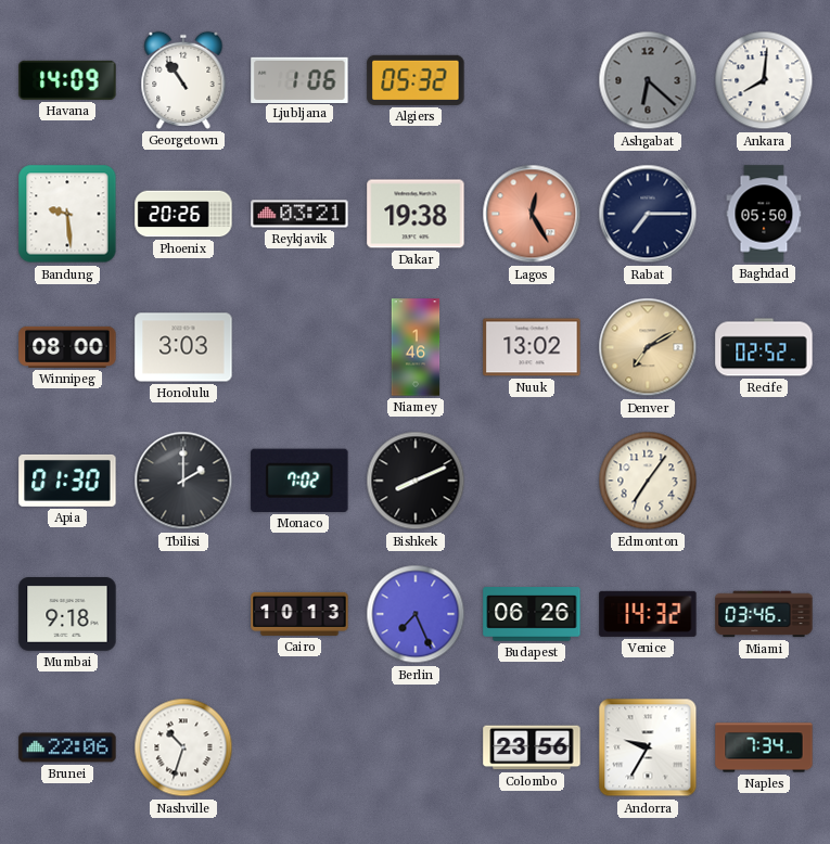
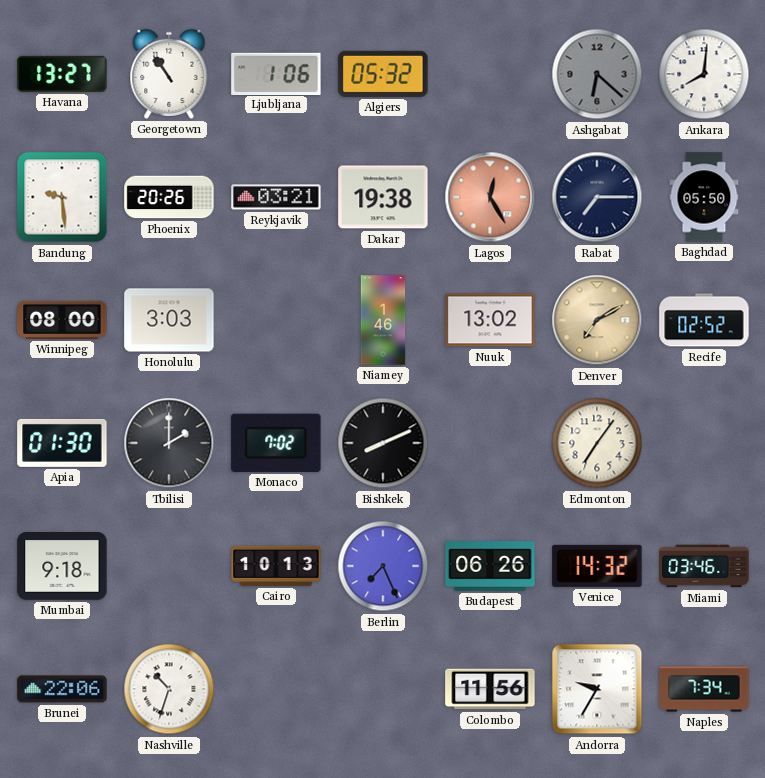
Havana: 14:09 -> 13:27 (62, 74)
Colombo: 23:56 -> 11:56 (490, 689)
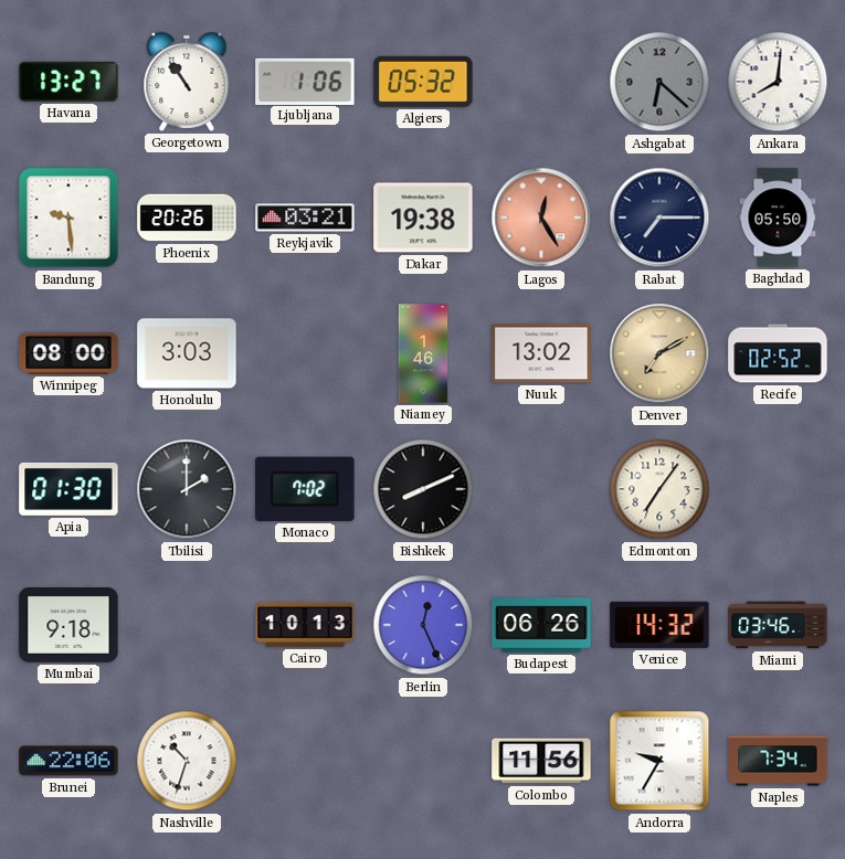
Berlin: 7:26 -> 12:26 (423, 625)
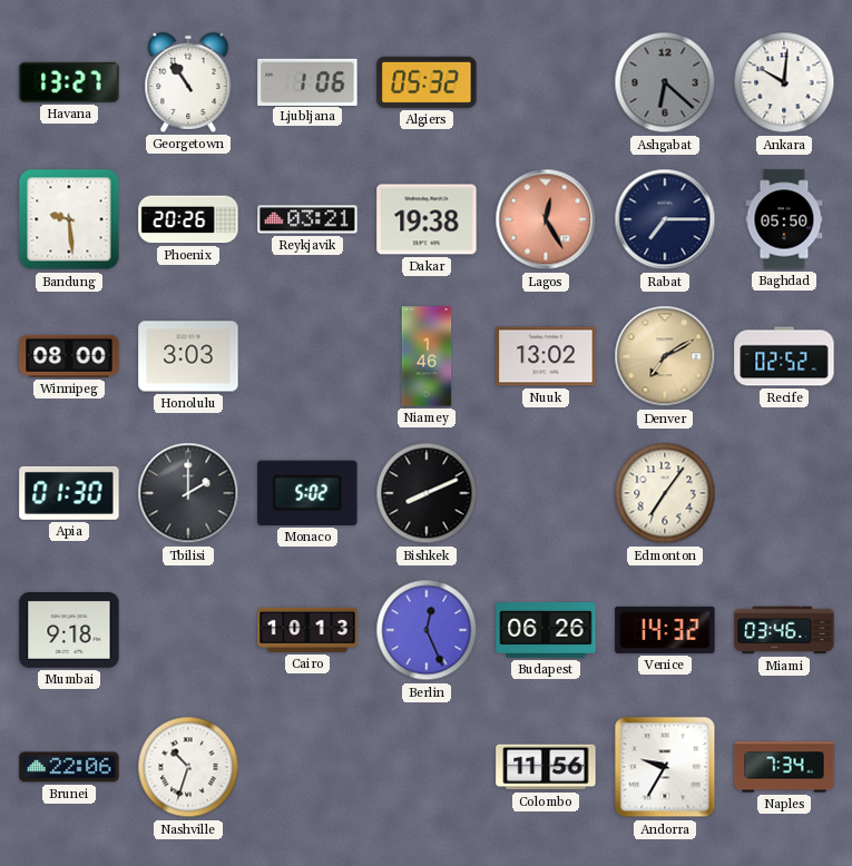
Ankara: 8:01 -> 10:01 (784, 82)
Monaco: 7:02 -> 5:02 (307, 493)
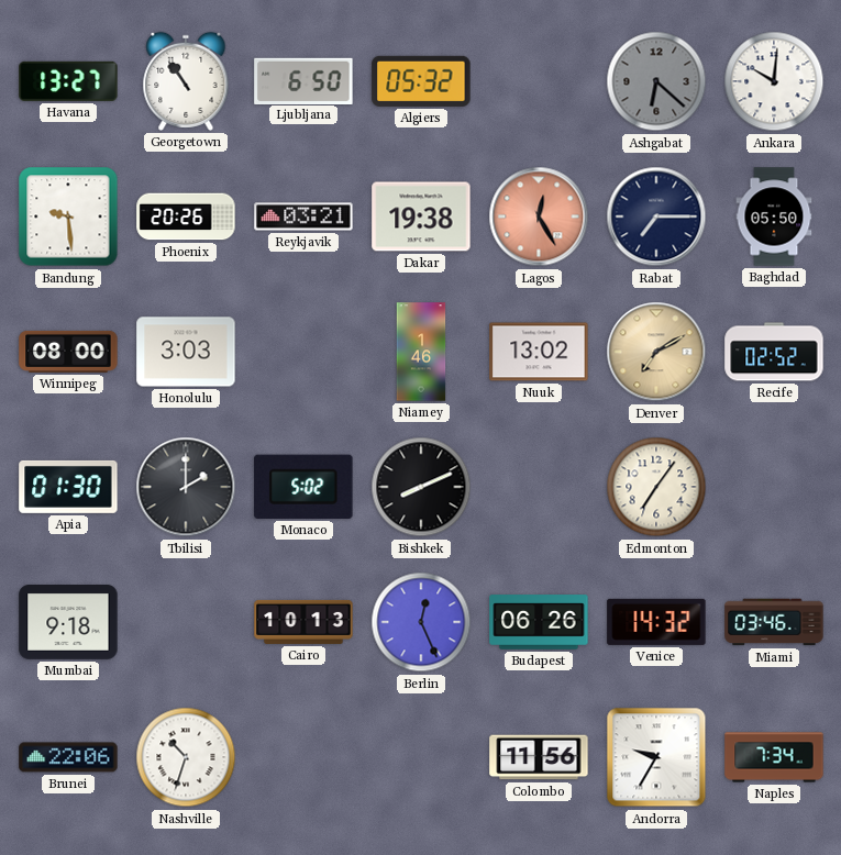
Ljubljana: 1:06 -> 6:50 (303, 80)
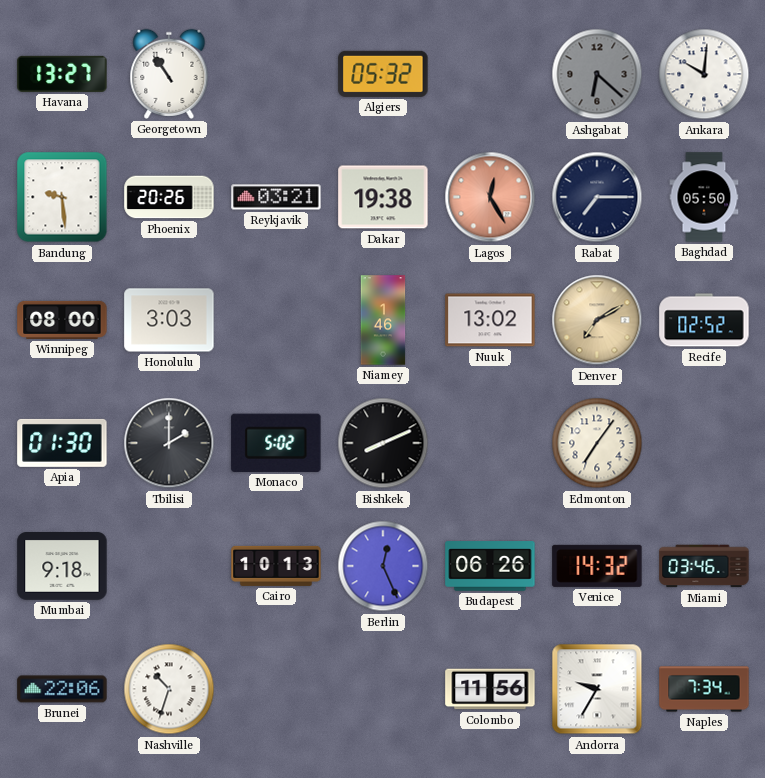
Ljubljana: 6:50 -> none (303, 80)
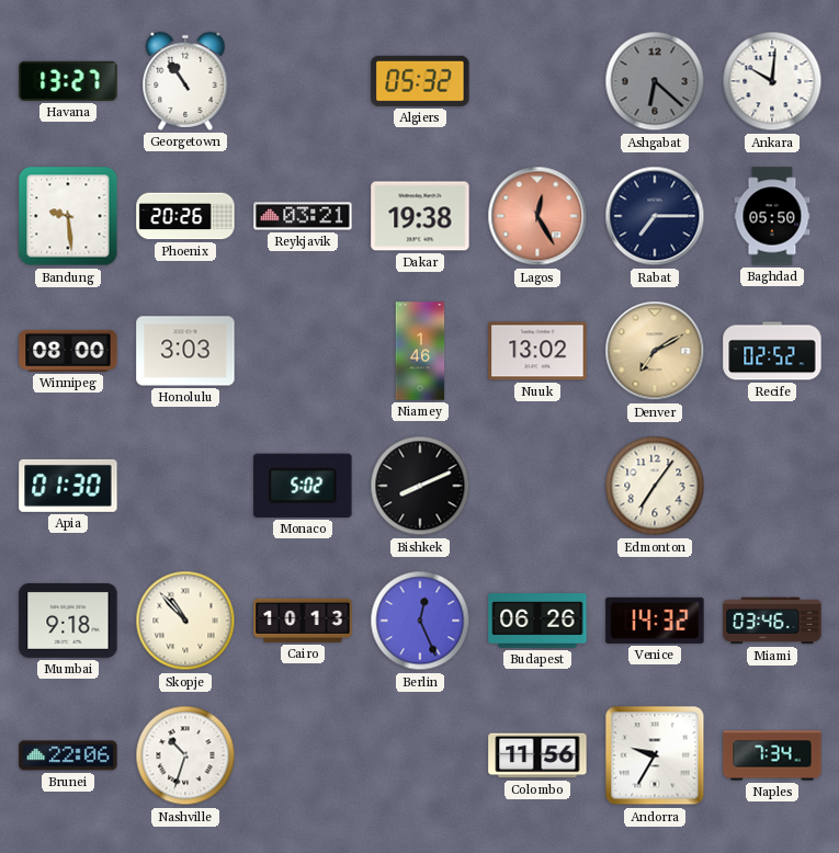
Tbilisi: 2:00 -> none (169, 443)
Skopje: none -> 10:53 (185, 621)
